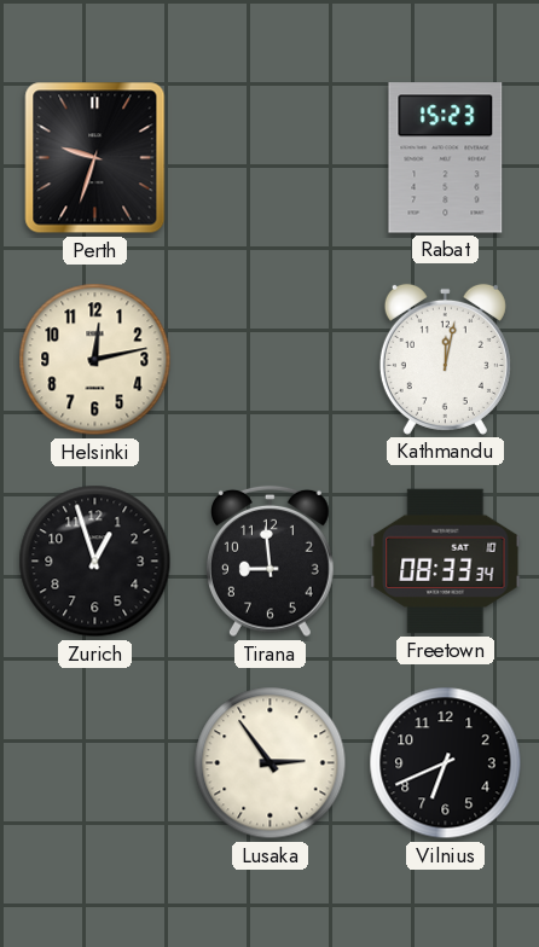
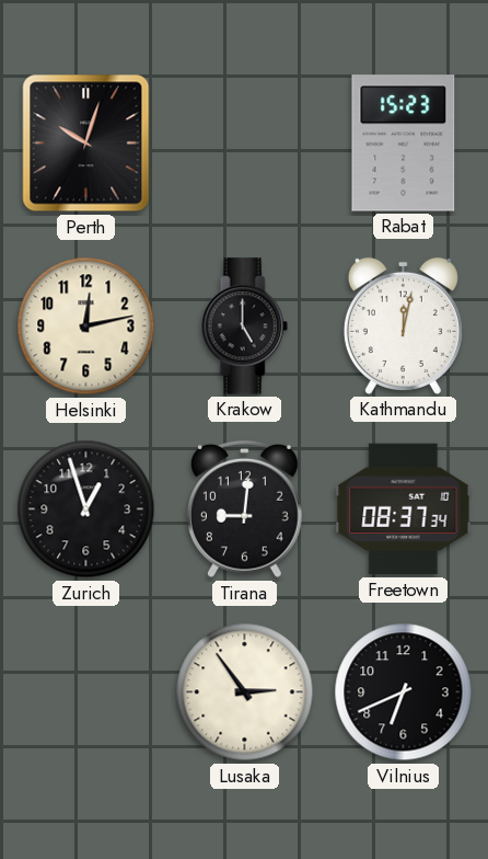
Perth: 9:33 -> 10:03 (86, 144)
Krakow: none -> 5:00 (244, 327)
Tirana: 8:59 -> 9:01 (245, 509)
Freetown: 08:33 -> 08:37 (404, 509)
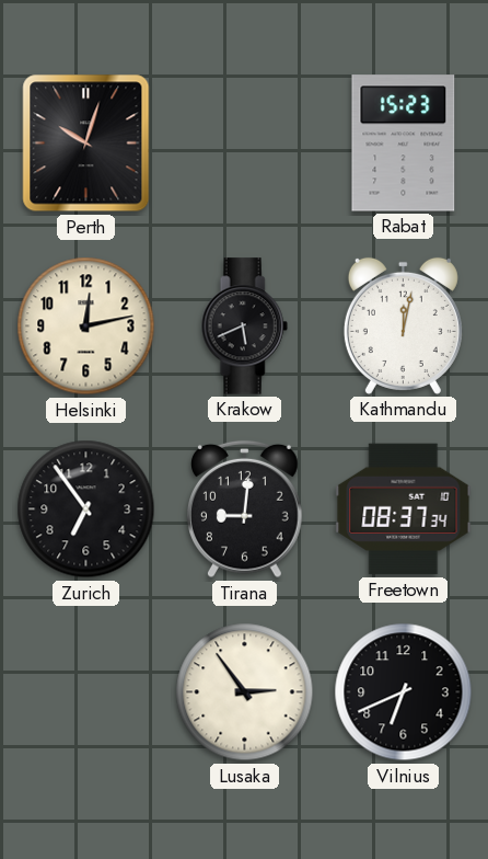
Krakow: 5:00 -> 5:41 (244, 327)
Zurich: 12:57 -> 6:54 (86, 509)
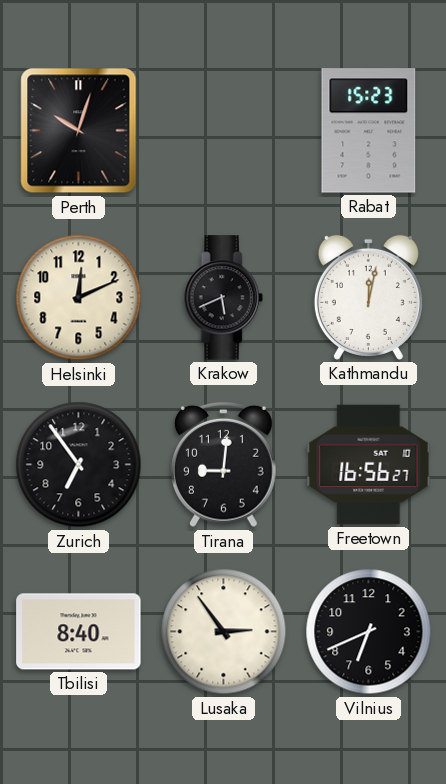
Helsinki: 12:13 -> 12:11 (79, 298)
Freetown: 08:37 -> 16:56 (369, 465)
Tbilisi: none -> 8:40 (79, 632)
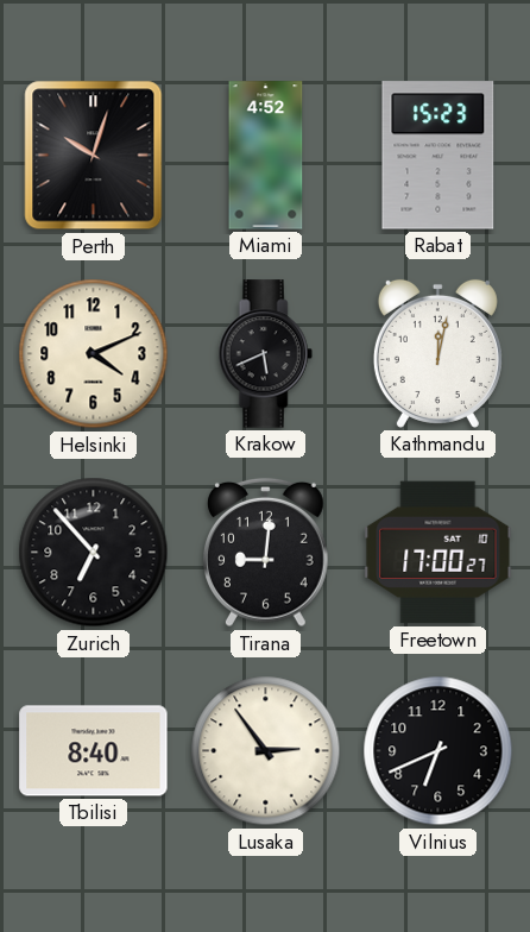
Miami: none -> 4:52 (266, 156)
Helsinki: 12:11 -> 4:11 (94, 354)
Zurich: 6:54 -> 6:53 (94, 553)
Freetown: 16:56 -> 17:00 (438, 553)
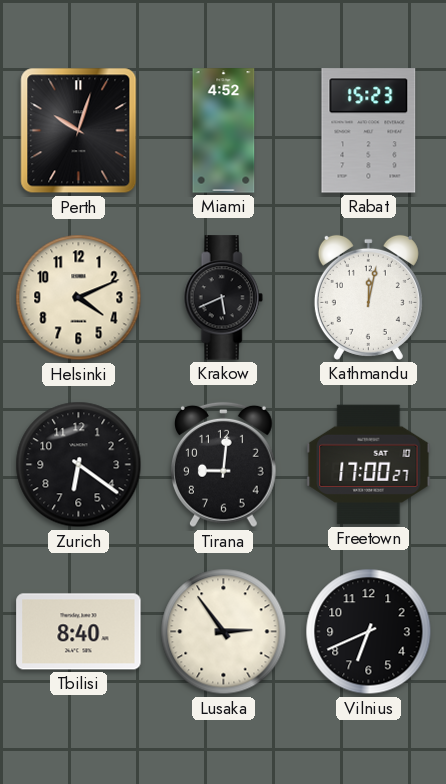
Zurich: 6:53 -> 6:21 (79, 465)
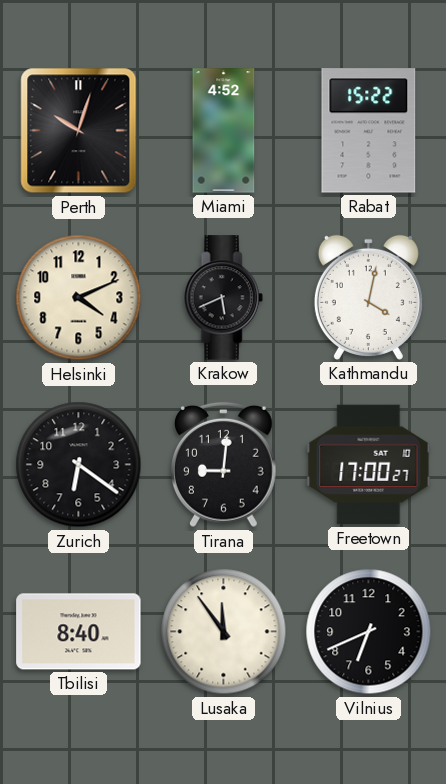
Rabat: 15:23 -> 15:22 (369, 131)
Kathmandu: 12:02 -> 4:02 (368, 297)
Lusaka: 2:54 -> 11:54 (224, 632)
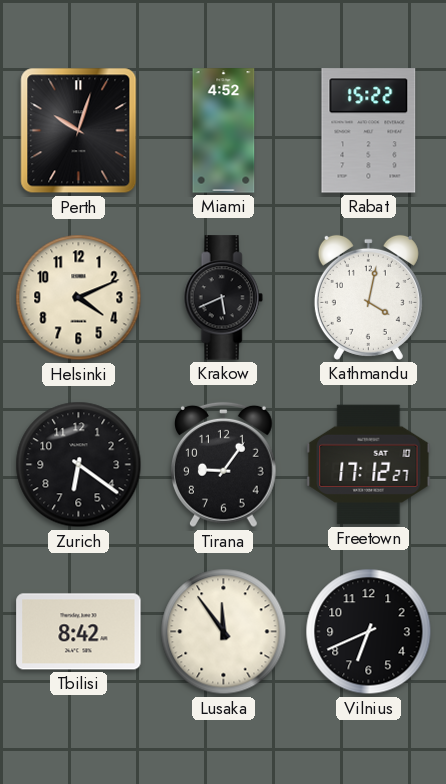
Tirana: 9:01 -> 9:06 (224, 465)
Freetown: 17:00 -> 17:12 (369, 465)
Tbilisi: 8:40 -> 8:42 (79, 632)
